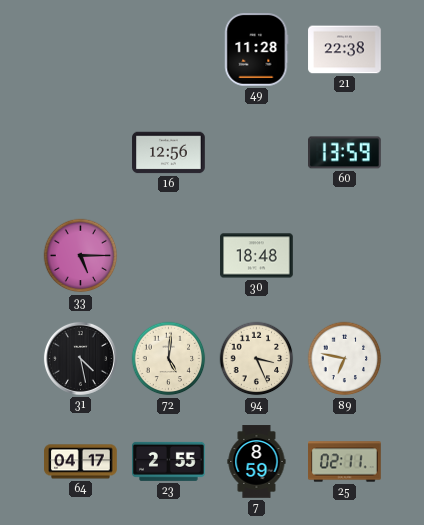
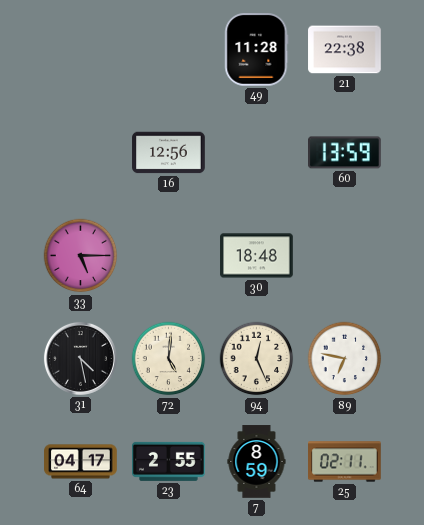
94: 3:26 -> 12:26 (257, 359)
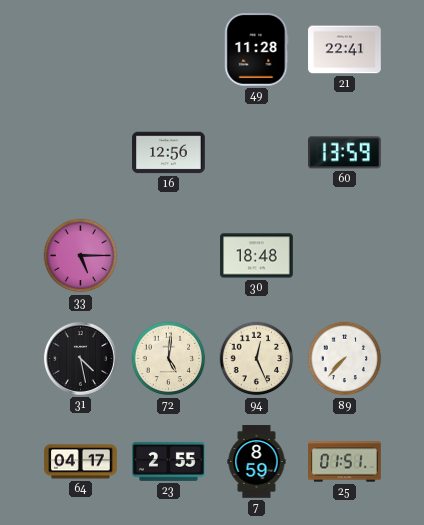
21: 22:38 -> 22:41 (345, 50)
89: 6:47 -> 7:37 (345, 359)
25: 02:11 -> 01:51 (345, 462)
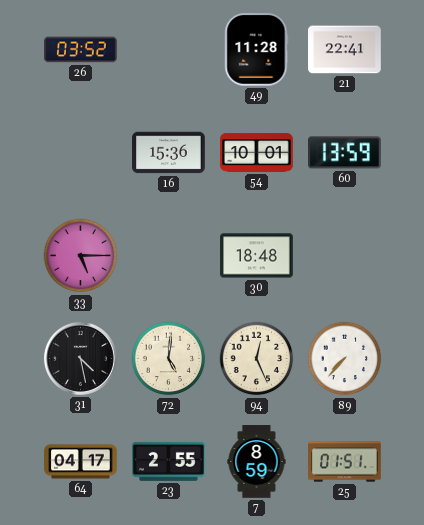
26: none -> 03:52 (81, 50)
16: 12:56 -> 15:36 (169, 153)
54: none -> 10:01 (257, 153)
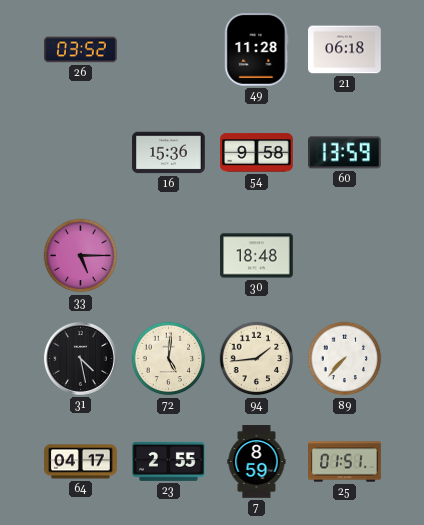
21: 22:41 -> 06:18 (345, 50)
54: 10:01 -> 9:58 (257, 153)
94: 12:26 -> 1:44 (257, 359)
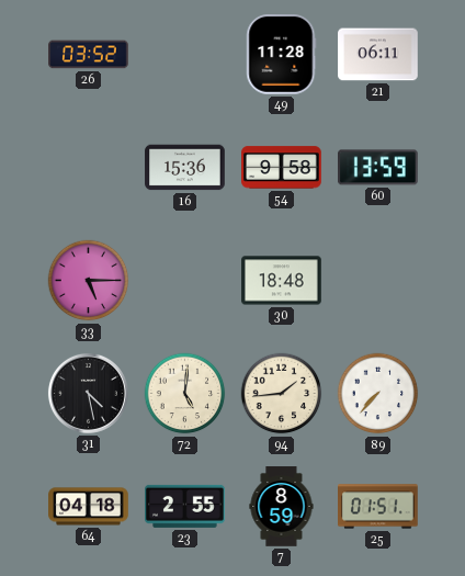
21: 06:18 -> 06:11 (378, 55)
64: 04:17 -> 04:18 (89, 507)
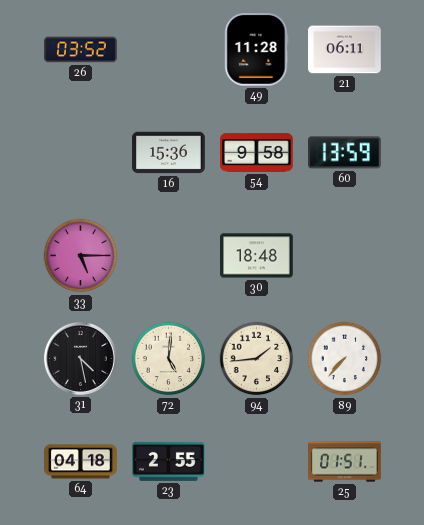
7: 8:59 -> none (282, 507)
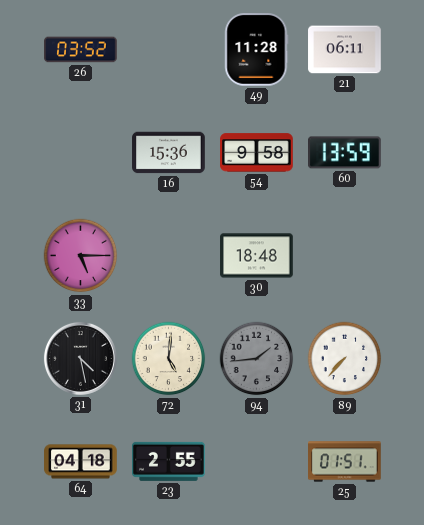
94 dial: cream -> grey (257, 359)
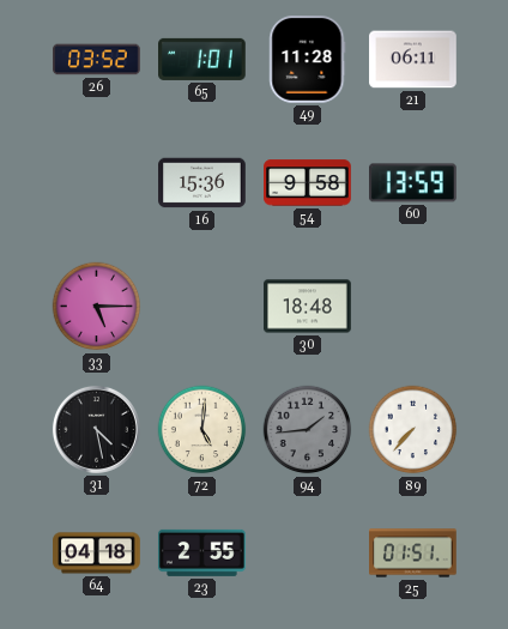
65: none -> 1:01 (202, 59)
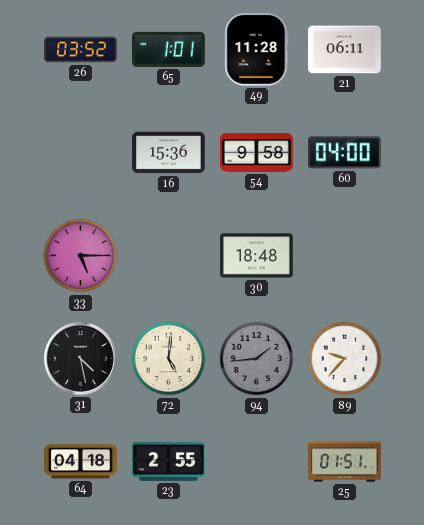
60: 13:59 -> 04:00 (345, 153)
89: 7:37 -> 9:37 (345, 359)
